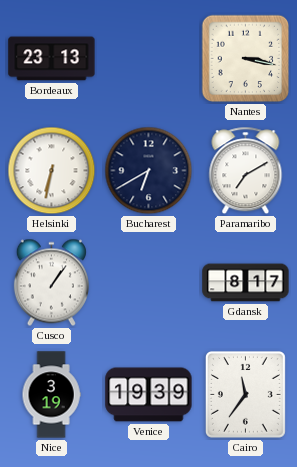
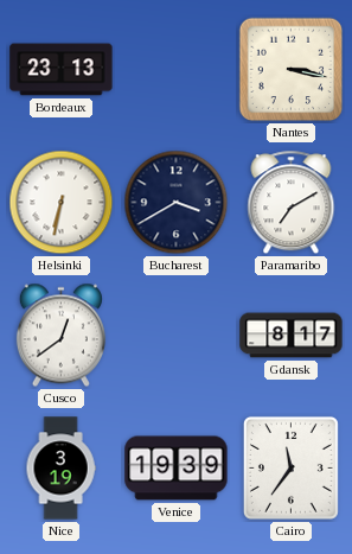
Bucharest: 6:40 -> 3:40 (177, 203)
Cusco: 1:06 -> 12:39 (60, 336)
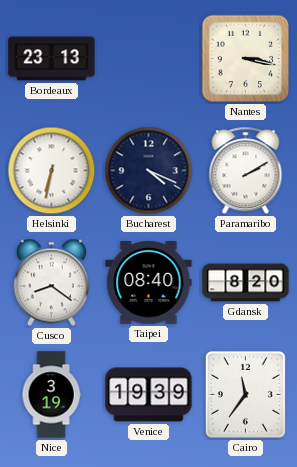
Bucharest: 3:40 -> 4:19 (149, 171)
Paramaribo: 7:10 -> 2:10 (246, 171)
Cusco: 12:39 -> 8:21 (51, 283)
Taipei: none -> 08:40 (149, 283)
Gdansk: 8:17 -> 8:20 (246, 283)
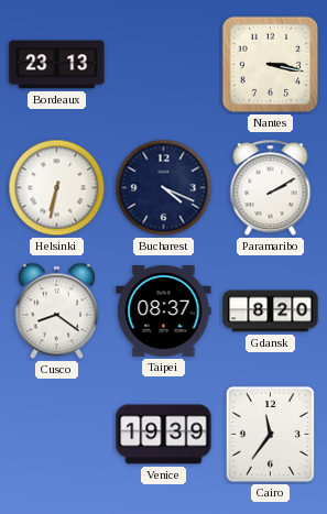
Taipei: 08:40 -> 08:37 (164, 311)
Nice: 3:19 -> none (51, 395)
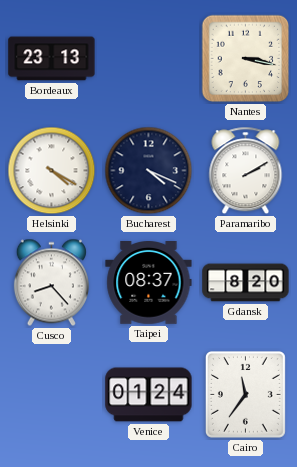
Helsinki: 6:32 -> 4:20 (52, 171)
Cusco: 8:21 -> 8:23 (51, 283)
Venice: 19:39 -> 01:24 (149, 395)
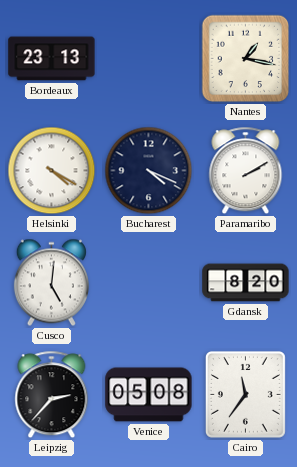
Nantes: 3:17 -> 1:17 (246, 59)
Cusco: 8:23 -> 5:01 (51, 283)
Taipei: 08:37 -> none (149, 283)
Leipzig: none -> 2:37 (52, 395)
Venice: 01:24 -> 05:08 (149, 395)
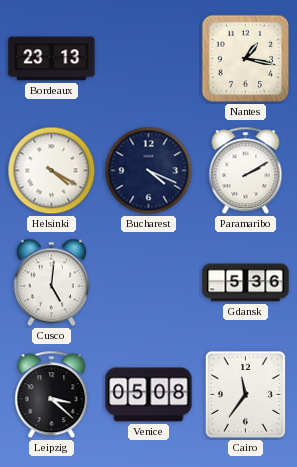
Gdansk: 8:20 -> 5:36 (246, 283)
Leipzig: 2:37 -> 3:22 (52, 395)
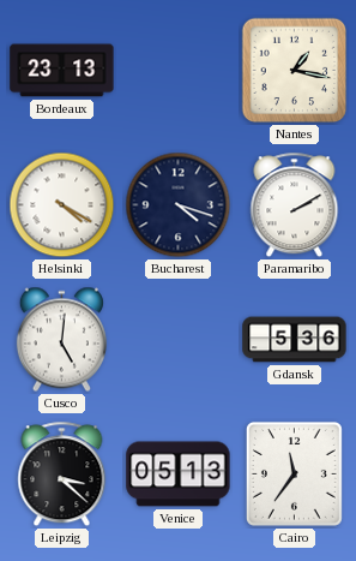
Bucharest: 4:19 -> 4:18 (179, 205)
Venice: 05:08 -> 05:13 (179, 475)
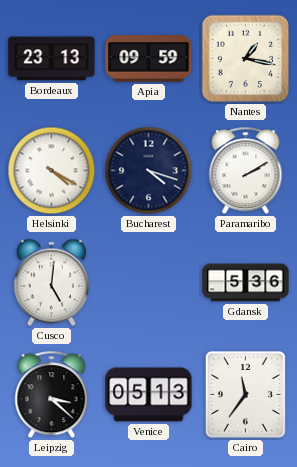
Apia: none -> 09:59 (149, 59)
